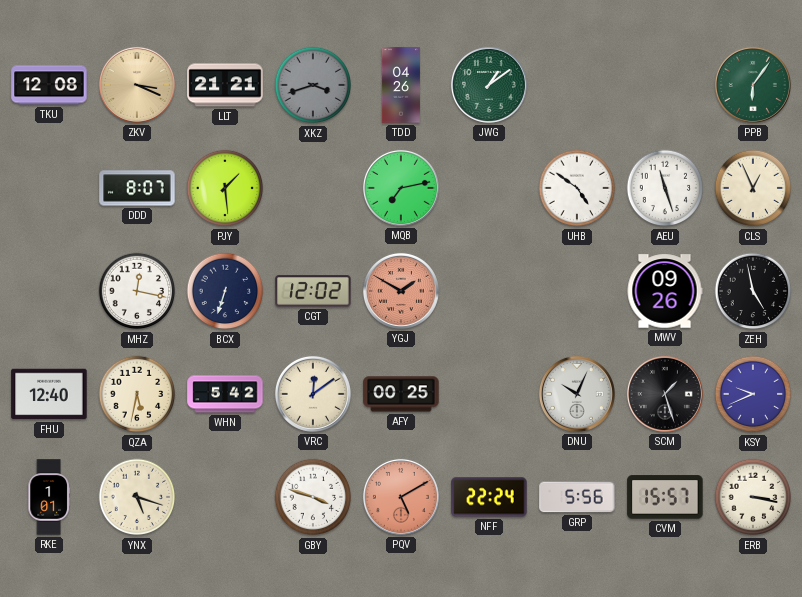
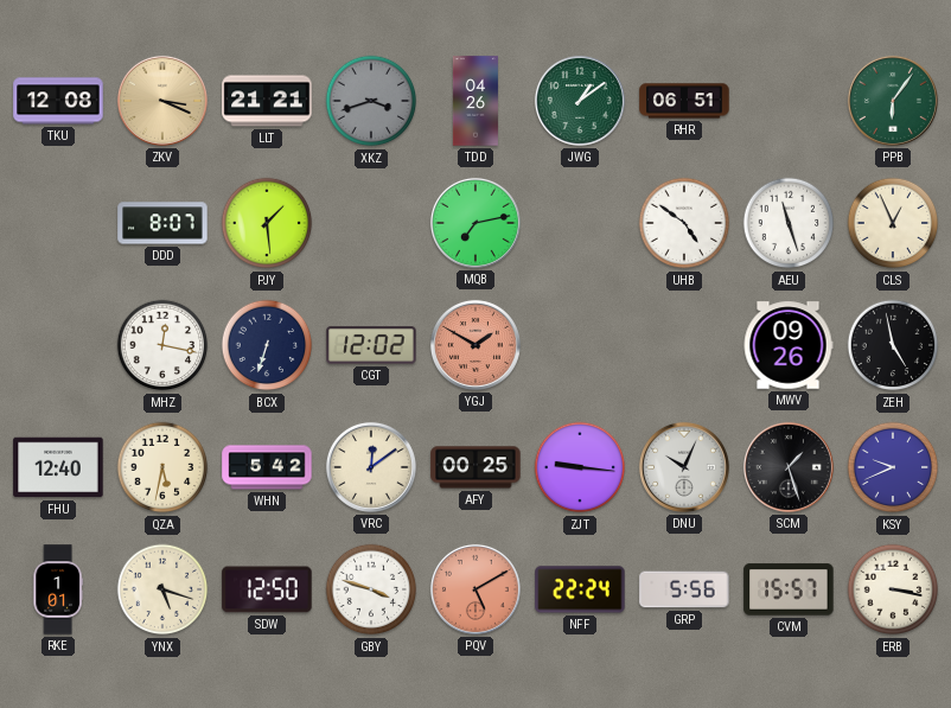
RHR: none -> 06:51 (684, 101)
ZJT: none -> 9:16 (580, 467)
SDW: none -> 12:50 (267, 589)
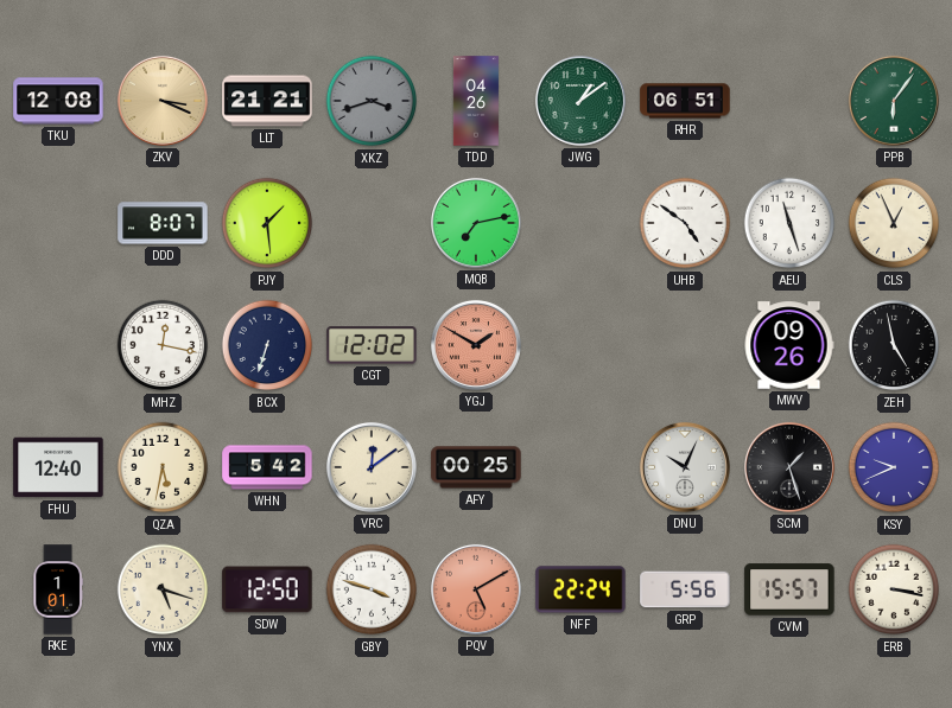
ZJT: 9:16 -> none (580, 467)
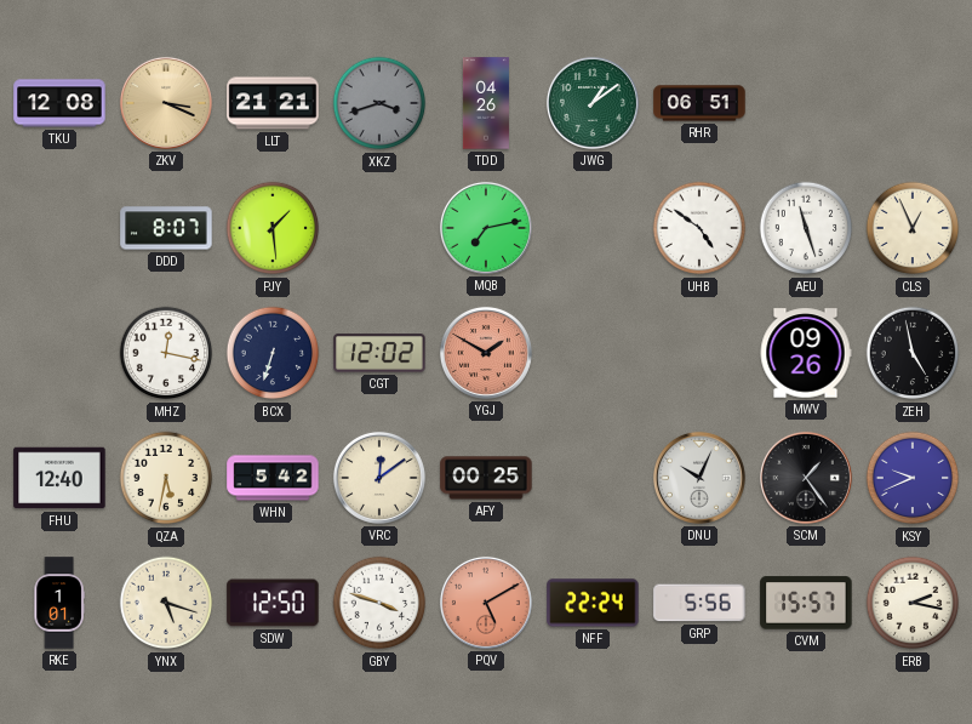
PPB: 6:06 -> none (894, 101)
SCM: 1:27 -> 1:24 (806, 478)
ERB: 3:17 -> 2:17 (913, 603)
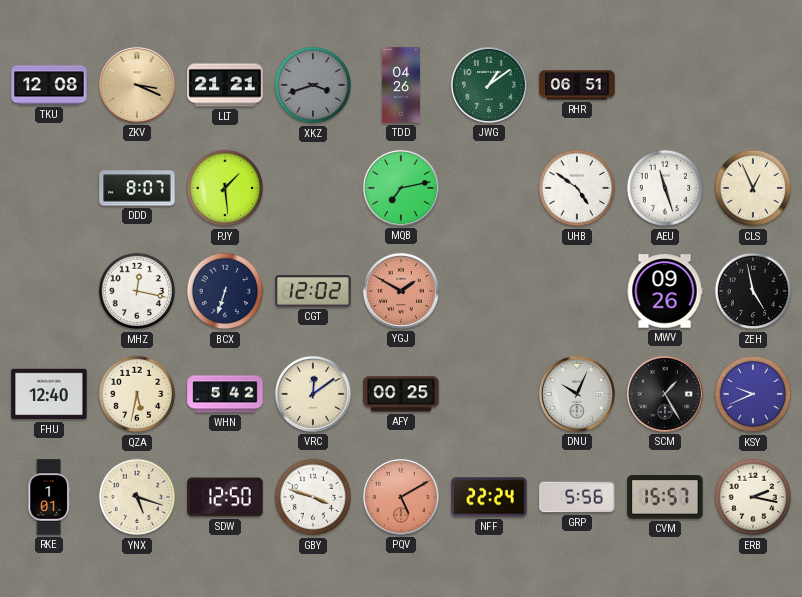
SCM: 1:24 -> 1:25 (665, 394)
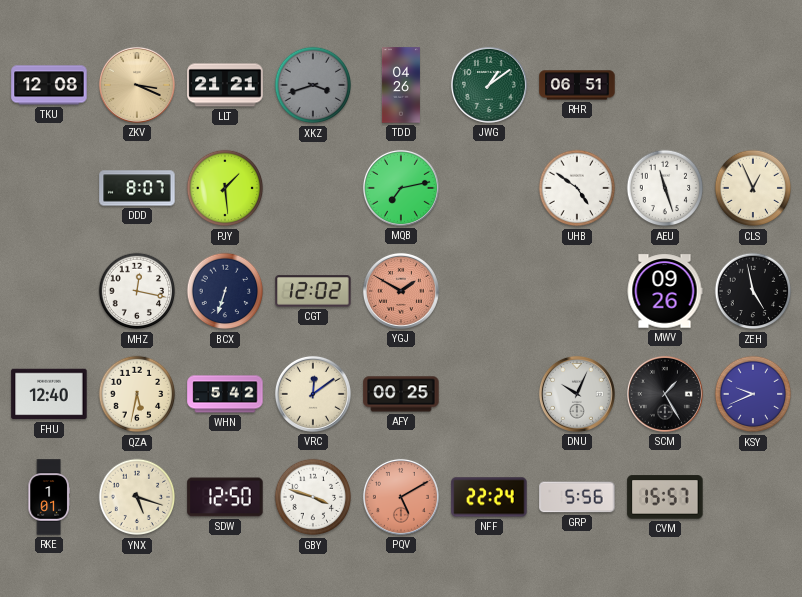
ERB: 2:17 -> none (753, 497)
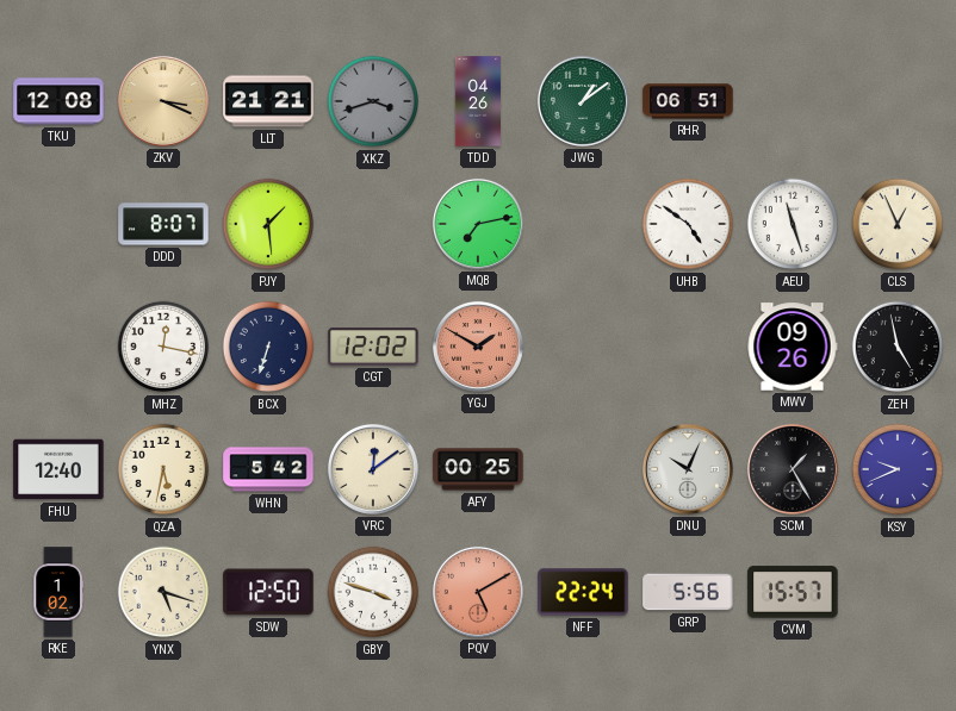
RKE: 1:01 -> 1:02 (58, 592)
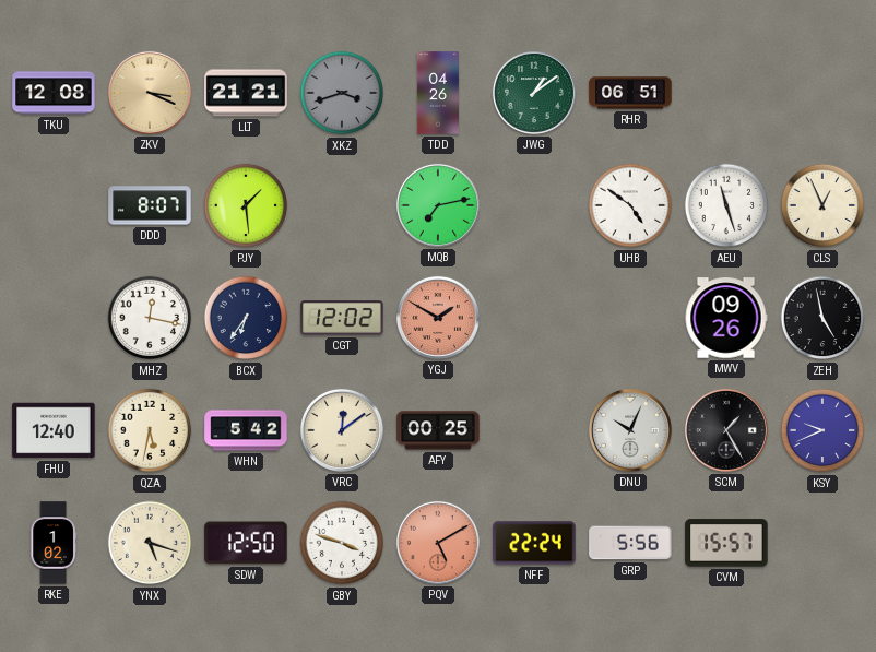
BCX: 6:33 -> 6:36 (246, 318)
